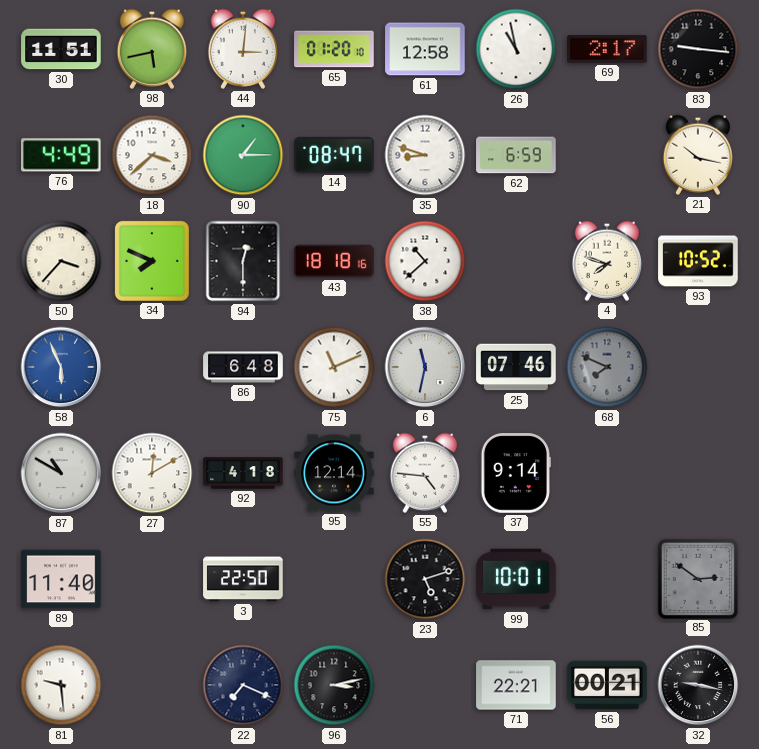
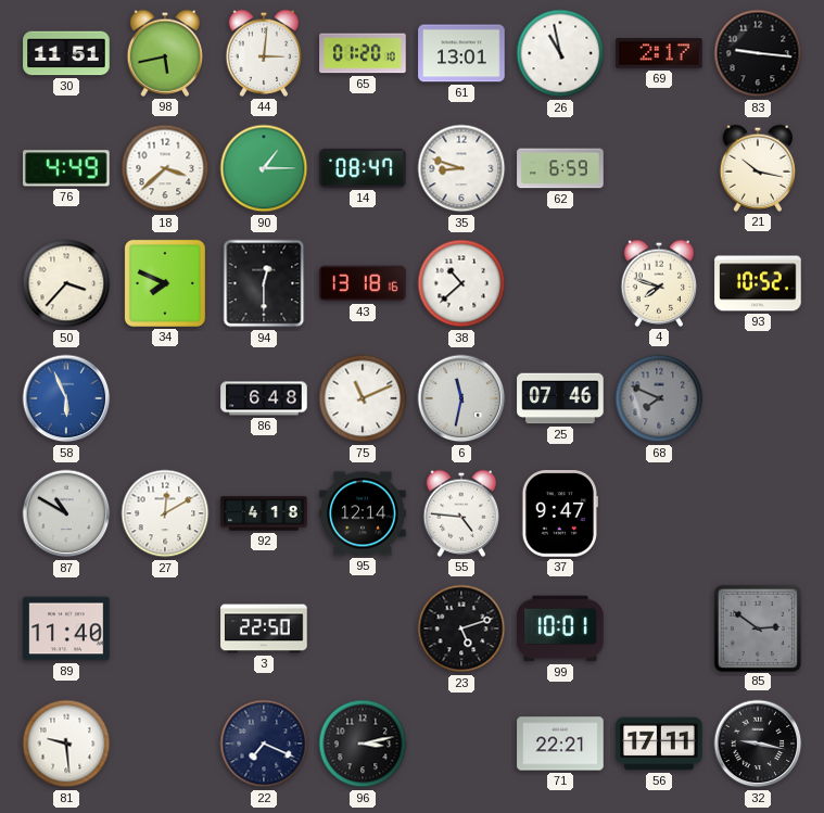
61: 12:58 -> 13:01 (461, 53)
43: 18:18 -> 13:18 (363, 283)
37: 9:14 -> 9:47 (560, 513)
56: 00:21 -> 17:11 (659, 744)
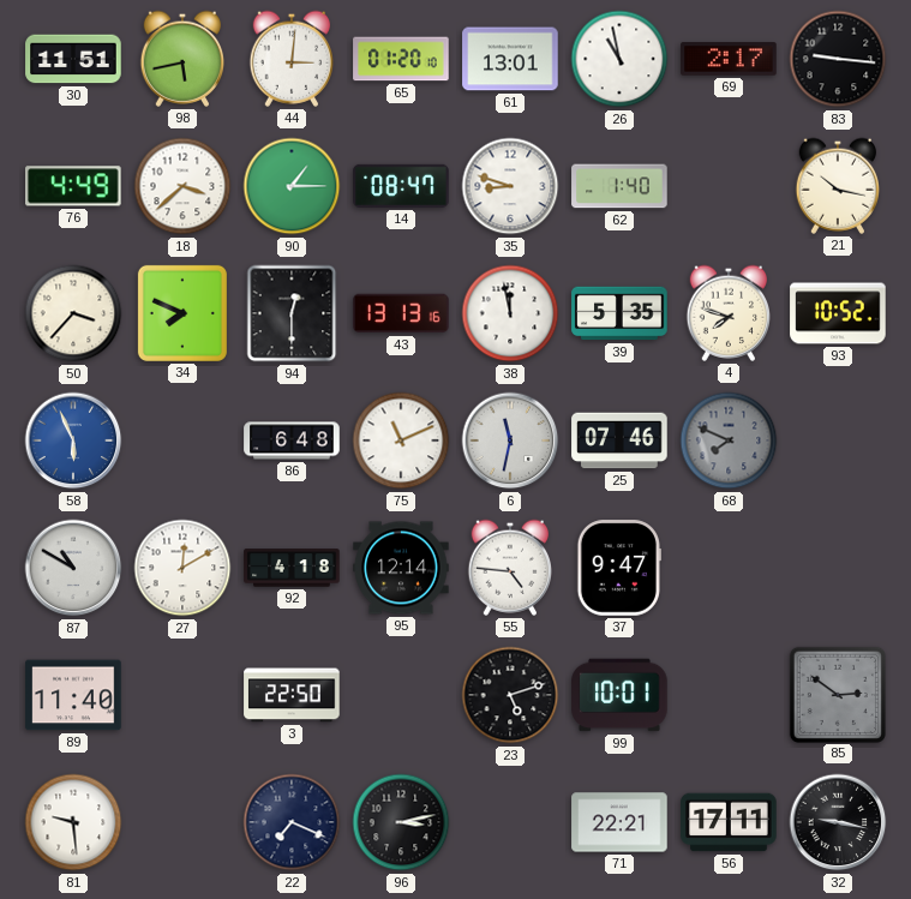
62: 6:59 -> 1:40 (619, 186)
43: 13:18 -> 13:13 (401, 313)
38: 10:38 -> 11:58 (510, 313)
39: none -> 5:35 (619, 313)
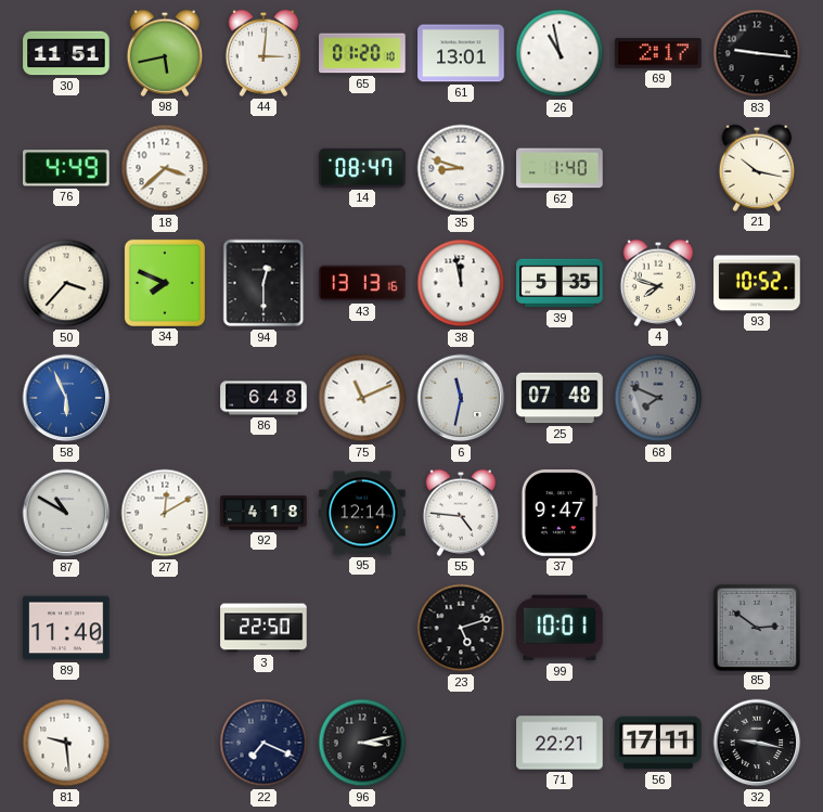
90: 1:15 -> none (292, 186)
25: 07:46 -> 07:48 (560, 398)
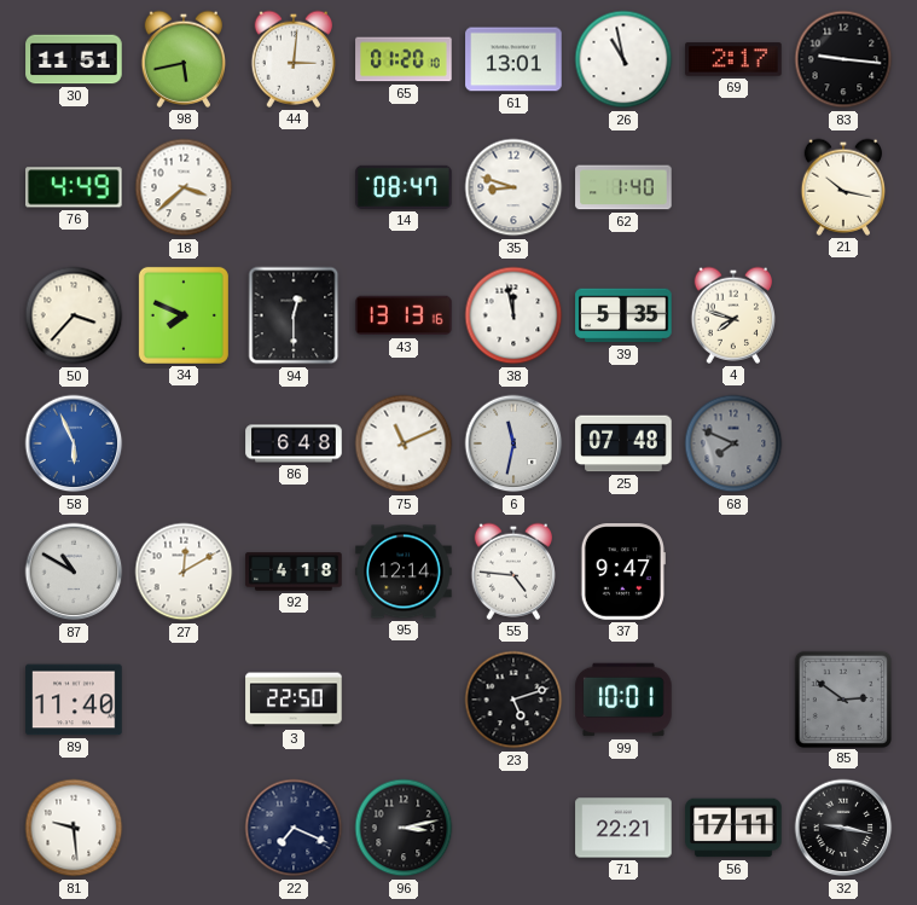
93: 10:52 -> none (757, 283)
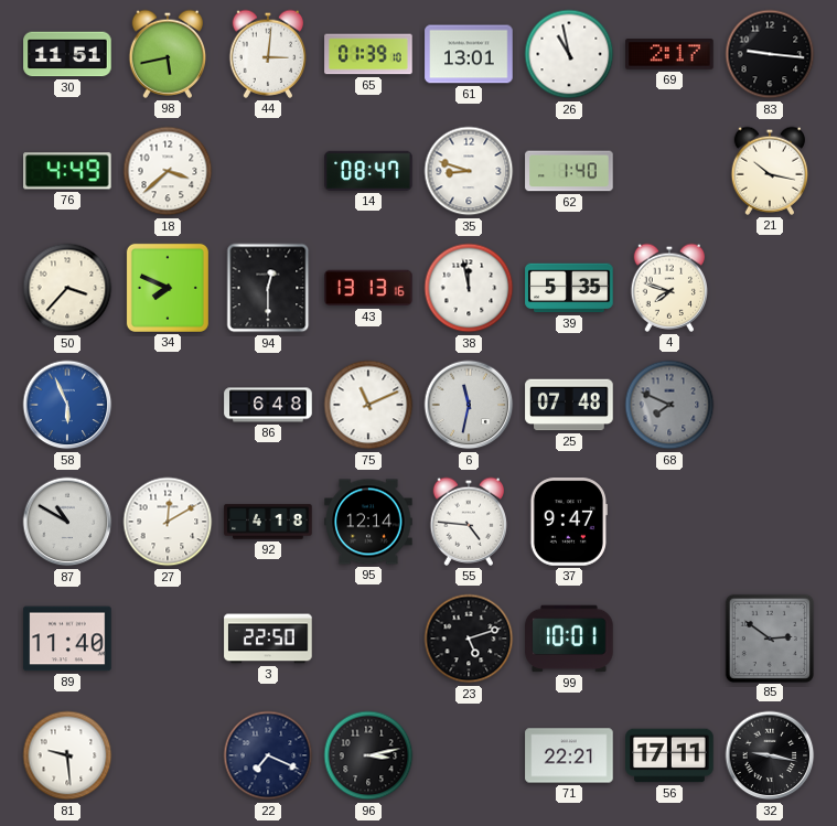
65: 01:20 -> 01:39 (368, 54)
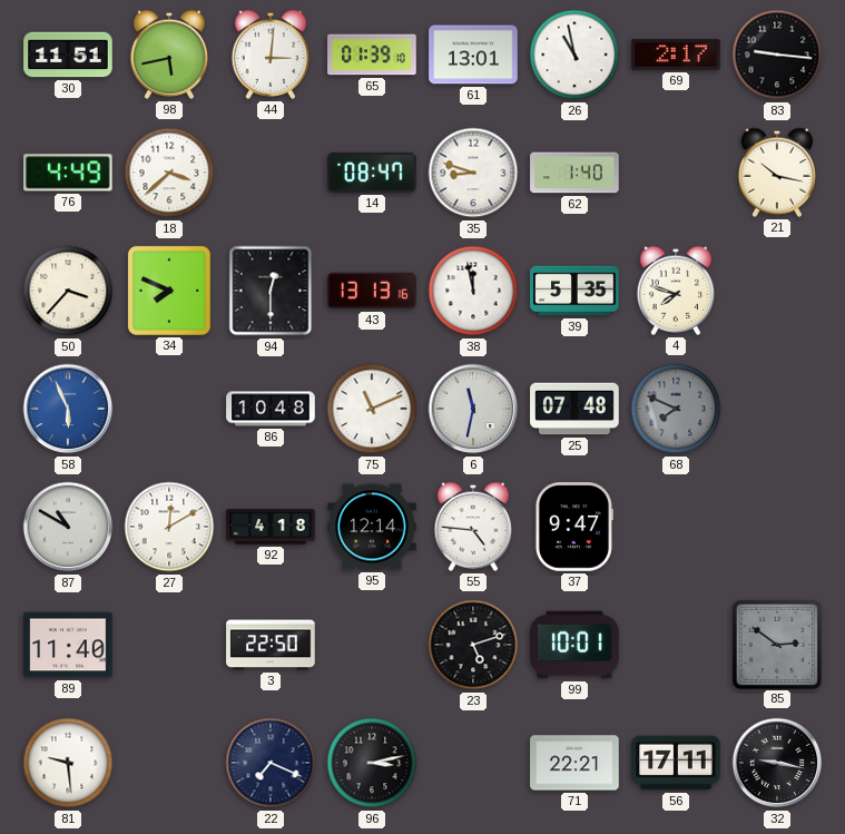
86: 6:48 -> 10:48 (271, 409)
